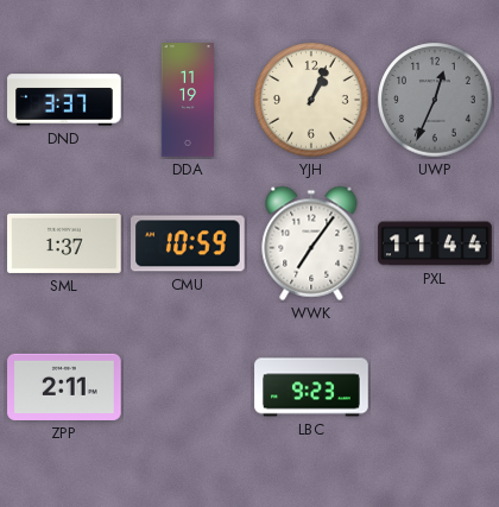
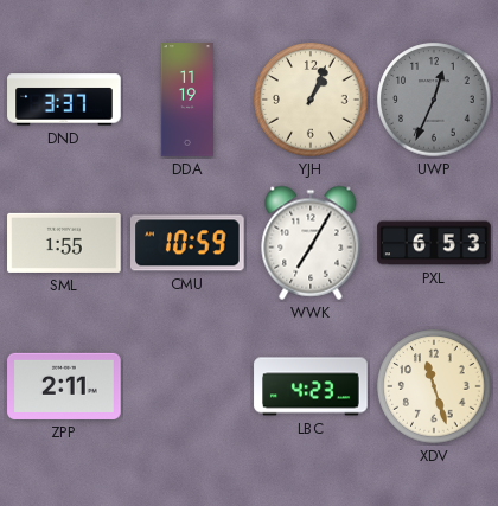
SML: 1:37 -> 1:55 (64, 243)
WWK: 7:06 -> 7:05 (311, 243)
PXL: 11:44 -> 6:53 (434, 243)
LBC: 9:23 -> 4:23 (311, 386)
XDV: none -> 11:27 (434, 386)
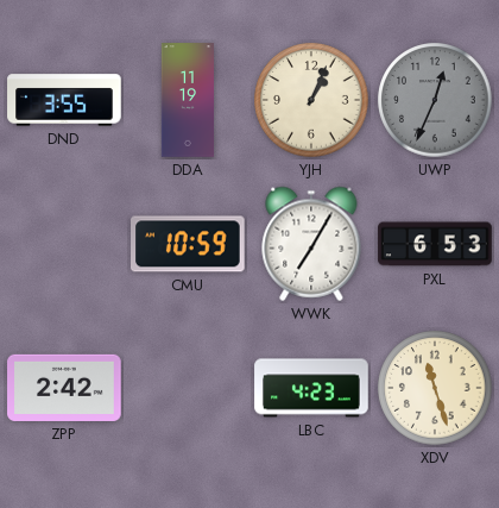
DND: 3:37 -> 3:55 (64, 100)
SML: 1:55 -> none (64, 243)
ZPP: 2:11 -> 2:42 (64, 388)
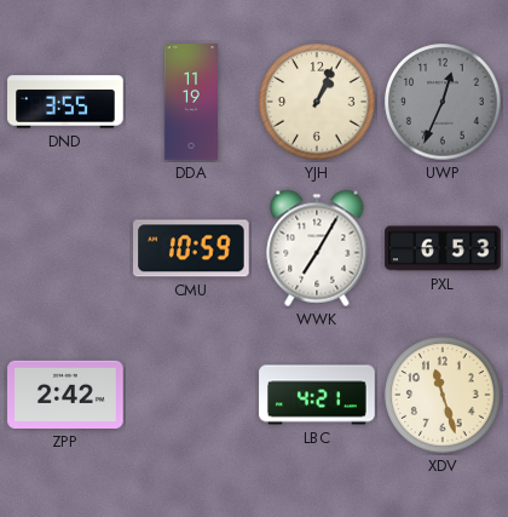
LBC: 4:23 -> 4:21 (317, 395)
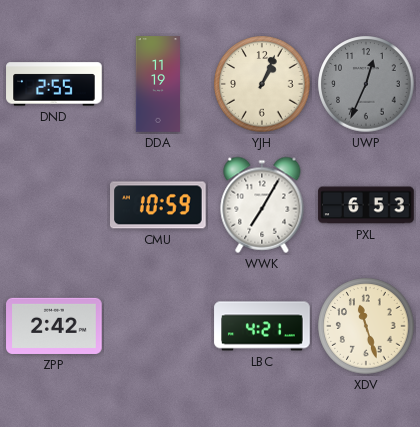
DND: 3:55 -> 2:55 (54, 84)
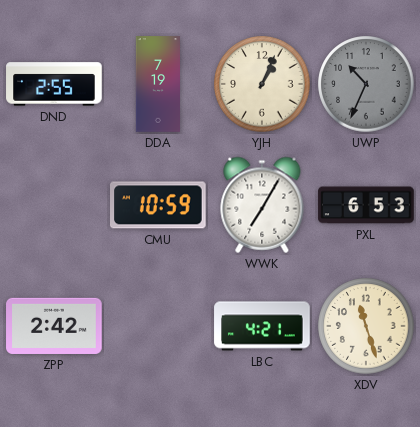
DDA: 11:19 -> 7:19 (158, 84)
UWP: 12:34 -> 10:34 (366, 84)
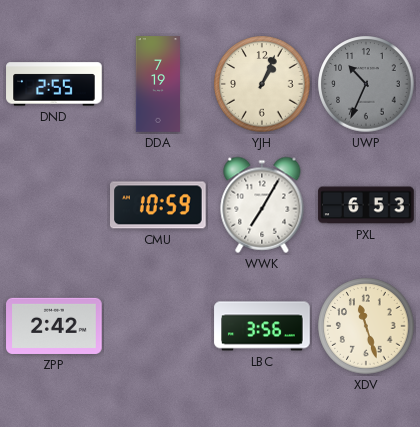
LBC: 4:21 -> 3:56 (262, 326)
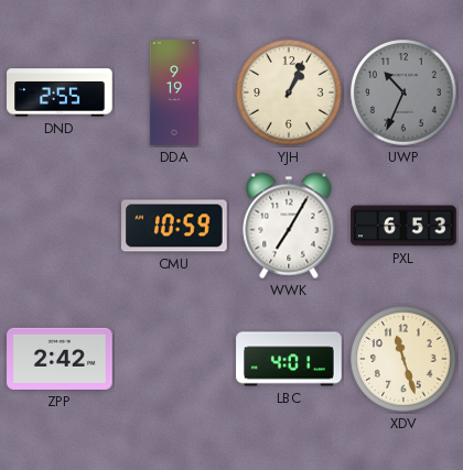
DDA: 7:19 -> 9:19 (174, 92)
LBC: 3:56 -> 4:01 (289, 359)
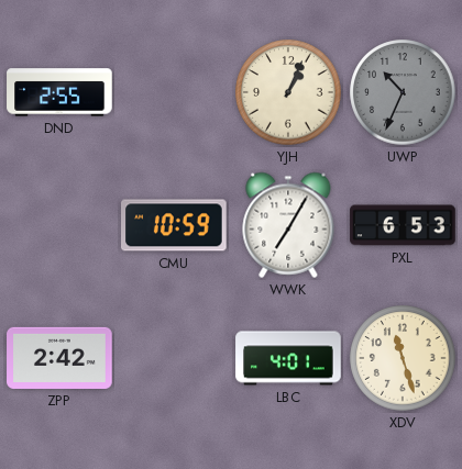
DDA: 9:19 -> none (174, 92)
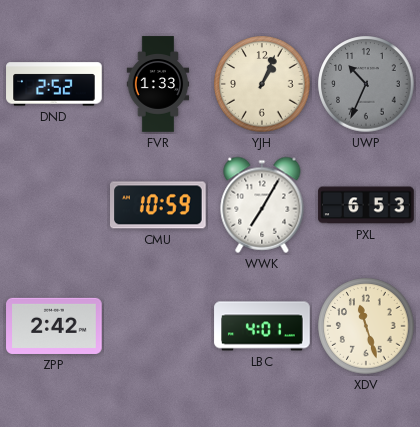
DND: 2:55 -> 2:52 (54, 84)
FVR: none -> 1:33 (158, 84)
